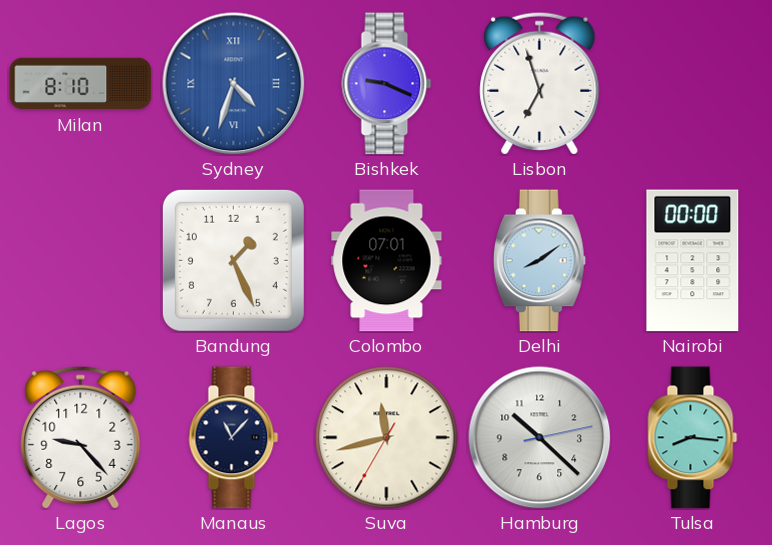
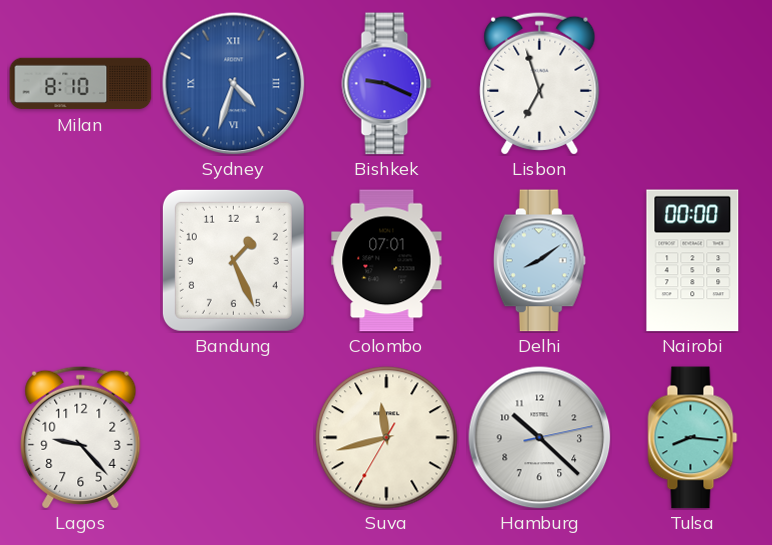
Manaus: 11:07 -> none (234, 438)
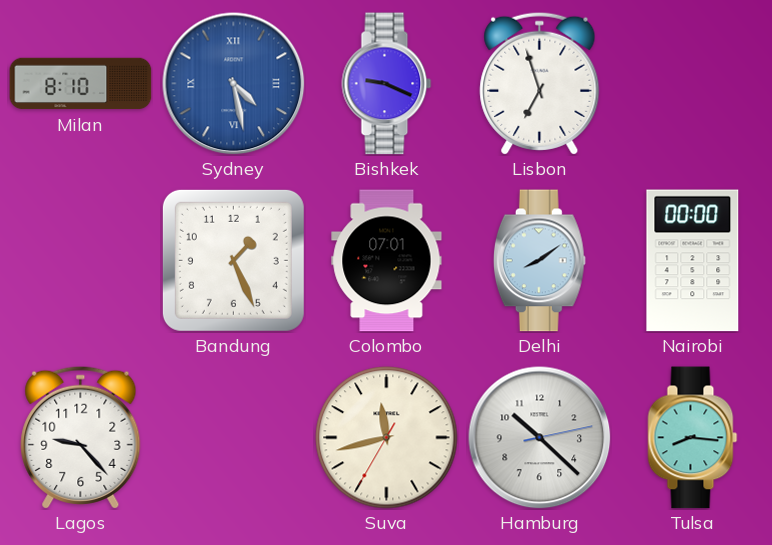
Sydney: 4:33 -> 4:28 (234, 84)
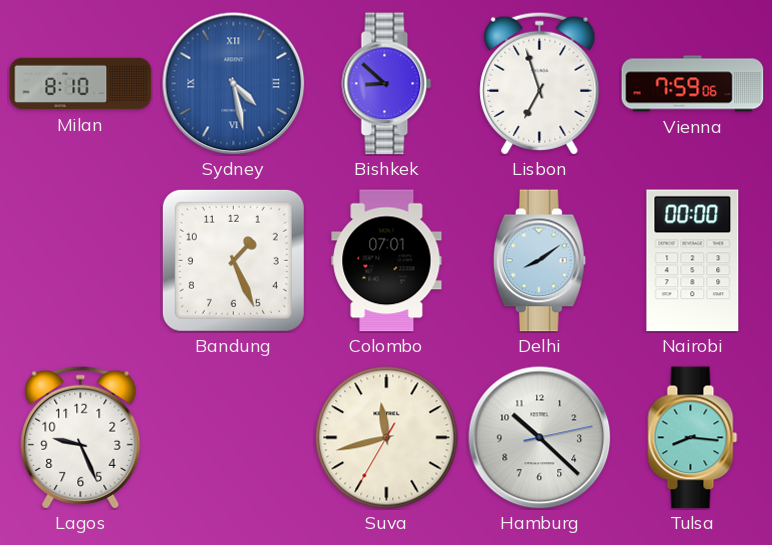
Bishkek: 9:19 -> 8:52 (387, 84)
Vienna: none -> 7:59 (693, 84)
Lagos: 9:23 -> 9:26 (81, 437)
